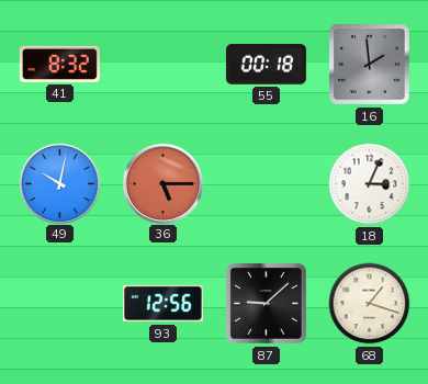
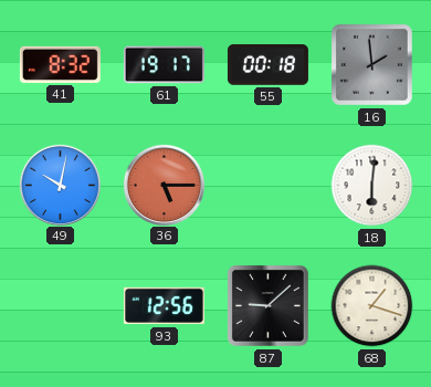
61: none -> 19:17 (164, 65)
18: 3:04 -> 6:01 (372, 186)
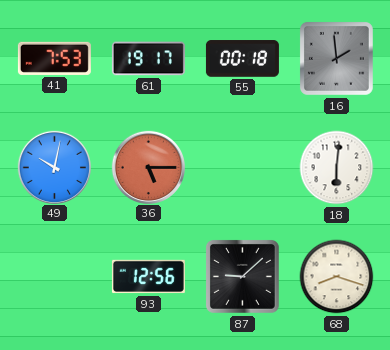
41: 8:32 -> 7:53 (54, 58)
68: 1:18 -> 8:18 (337, 277)
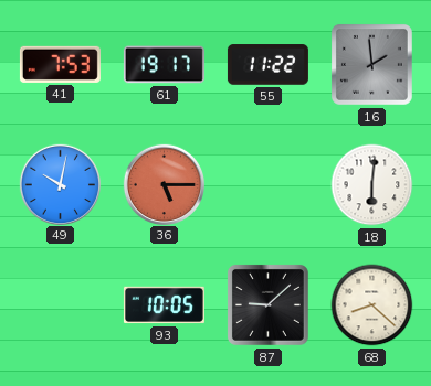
55: 00:18 -> 11:22 (267, 65)
93: 12:56 -> 10:05 (164, 305)
68: 8:18 -> 8:22 (372, 305)
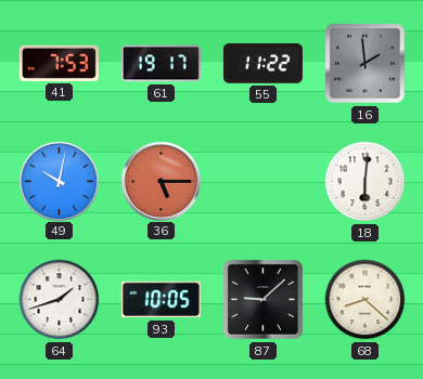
64: none -> 1:42 (60, 300)
